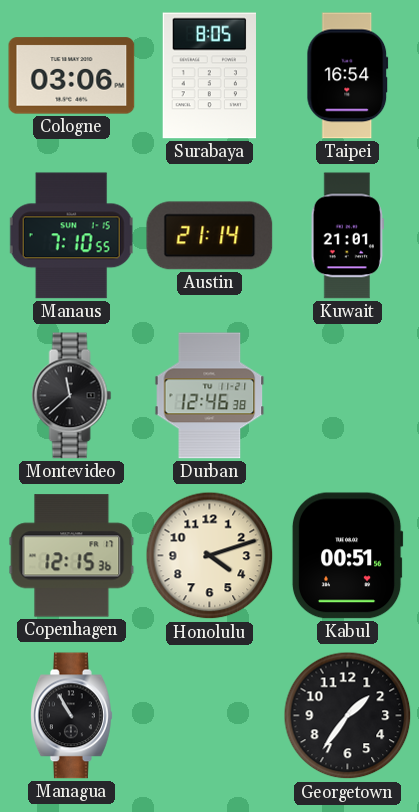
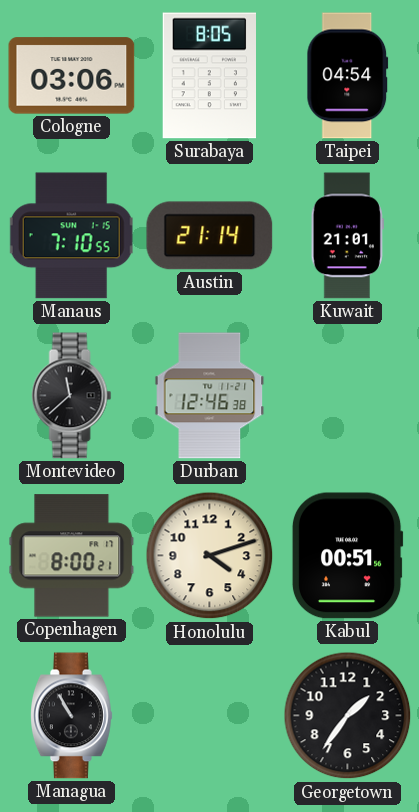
Taipei: 16:54 -> 04:54 (348, 76)
Copenhagen: 12:15 -> 8:00 (72, 556)
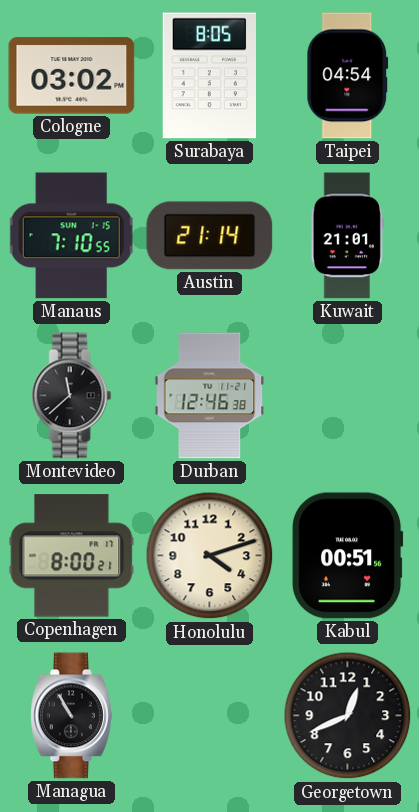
Cologne: 03:06 -> 03:02 (72, 76)
Georgetown: 1:36 -> 12:41 (348, 716)
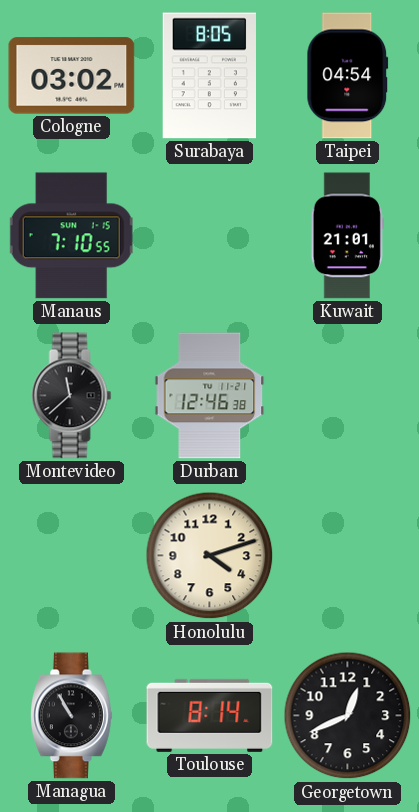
Austin: 21:14 -> none (210, 236)
Copenhagen: 8:00 -> none (72, 556)
Kabul: 00:51 -> none (347, 556)
Toulouse: none -> 8:14 (210, 715)
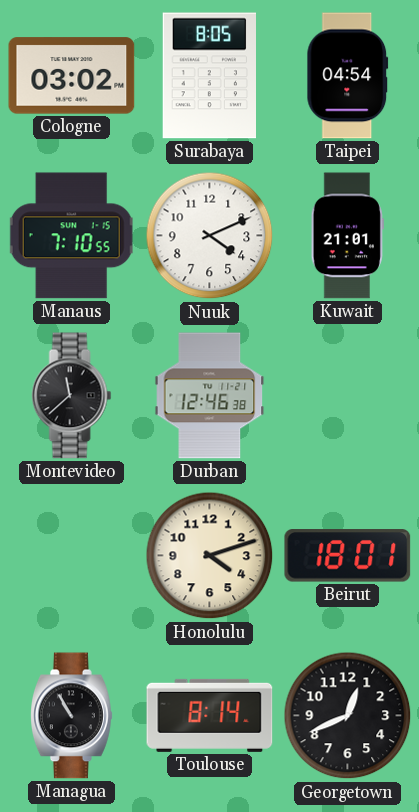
Nuuk: none -> 4:11 (210, 236)
Beirut: none -> 18:01 (348, 556)
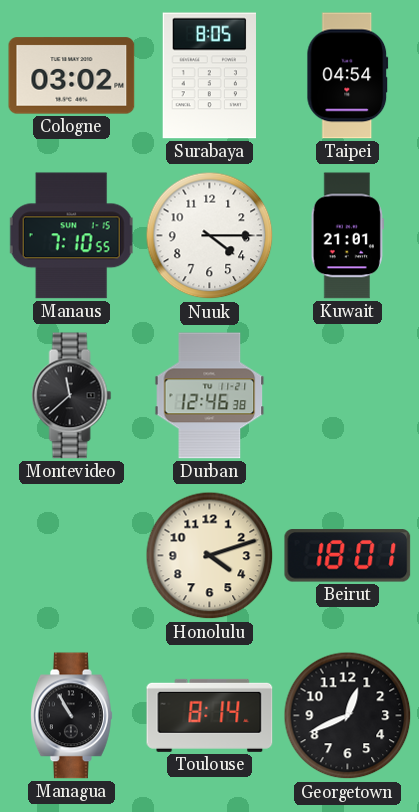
Nuuk: 4:11 -> 4:15 (210, 236)
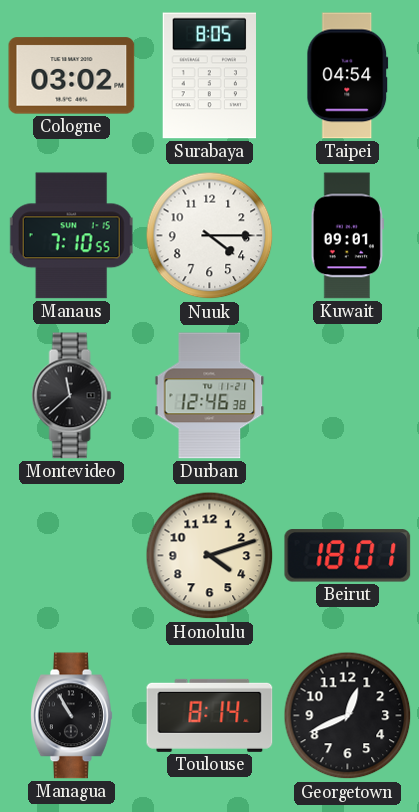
Kuwait: 21:01 -> 09:01 (347, 236)
